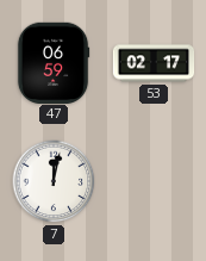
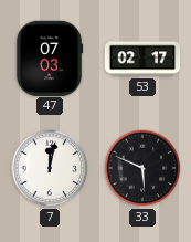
47: 06:59 -> 07:03 (50, 57)
33: none -> 5:49 (142, 168)
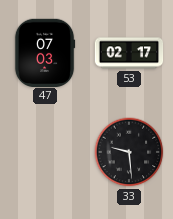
7: 12:02 -> none (50, 168)
33: 5:49 -> 9:29 (129, 152)
